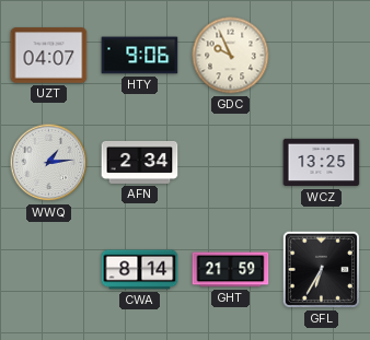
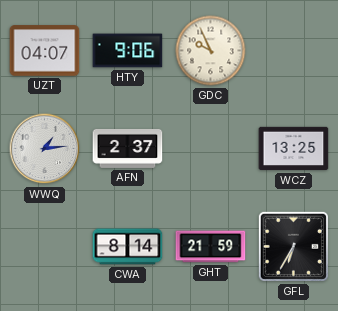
AFN: 2:34 -> 2:37 (128, 148)
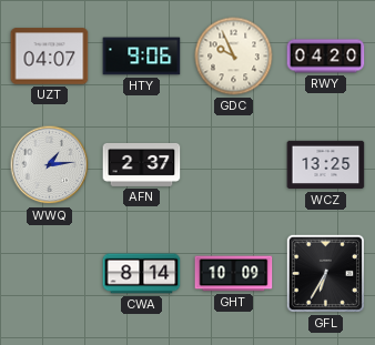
RWY: none -> 04:20 (326, 57)
GHT: 21:59 -> 10:09 (234, 274)
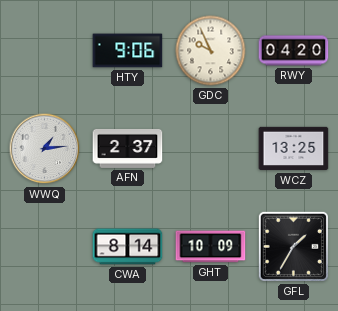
UZT: 04:07 -> none (50, 57)
GFL: 6:35 -> 1:35 (293, 246)
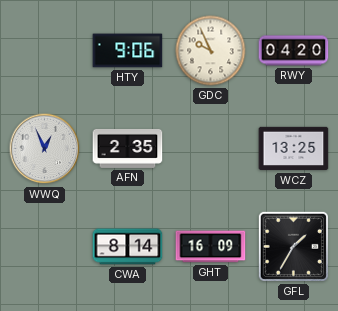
WWQ: 1:14 -> 12:56 (45, 149)
AFN: 2:37 -> 2:35 (128, 148)
GHT: 10:09 -> 16:09 (211, 247)
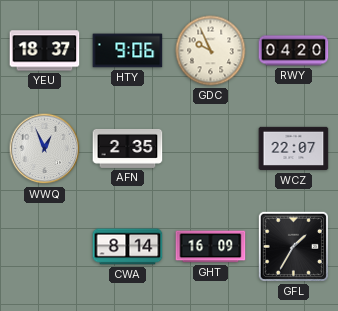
YEU: none -> 18:37 (45, 51)
WCZ: 13:25 -> 22:07 (294, 149)
